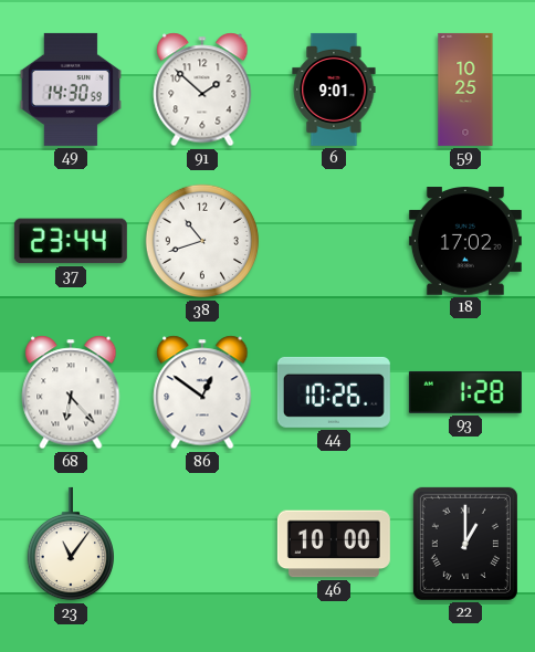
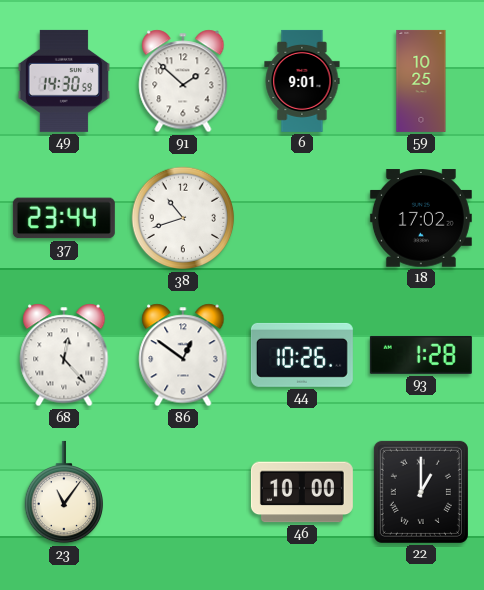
68: 6:23 -> 12:23 (64, 355)
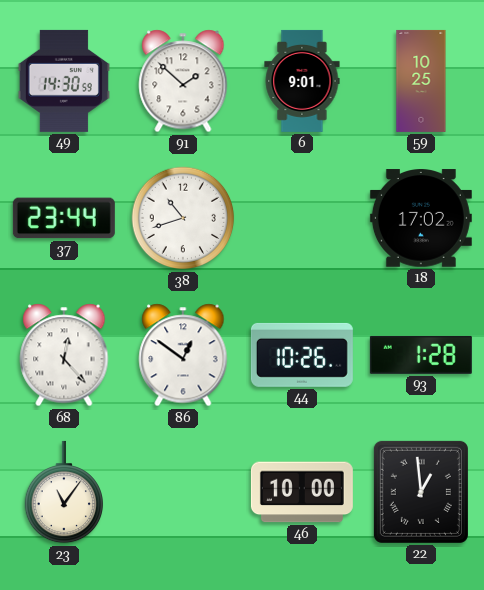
22: 1:00 -> 12:59 (421, 492)
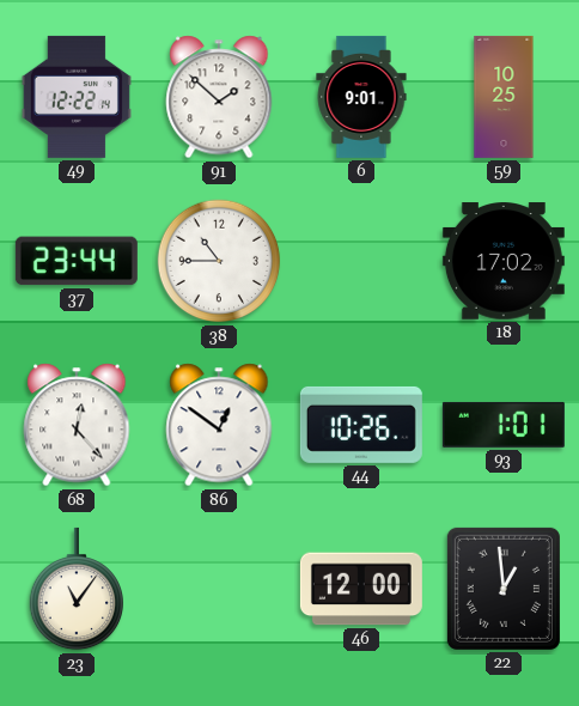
49: 14:30 -> 12:22 (77, 97)
38: 10:42 -> 10:45 (219, 261)
93: 1:28 -> 1:01 (504, 425)
46: 10:00 -> 12:00 (361, 589)
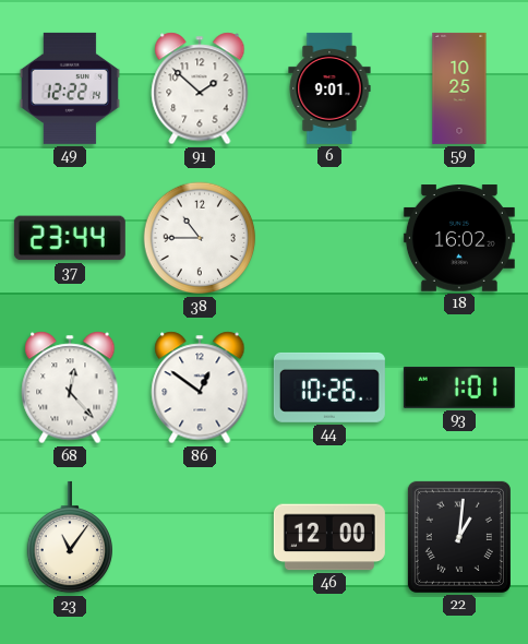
18: 17:02 -> 16:02 (459, 238)
22: 12:59 -> 1:01 (459, 537)
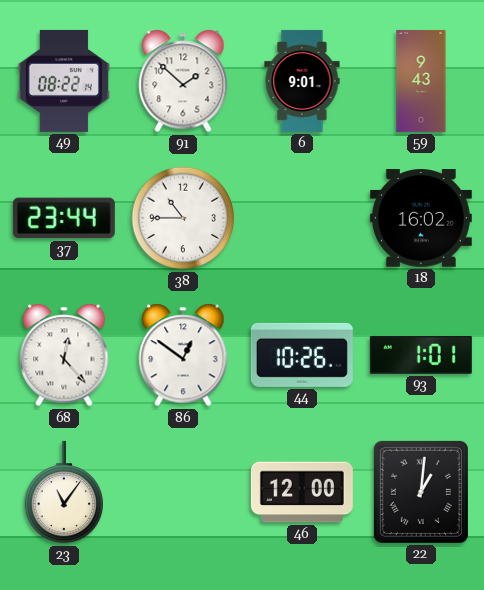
49: 12:22 -> 08:22 (64, 81)
59: 10:25 -> 9:43 (421, 81)
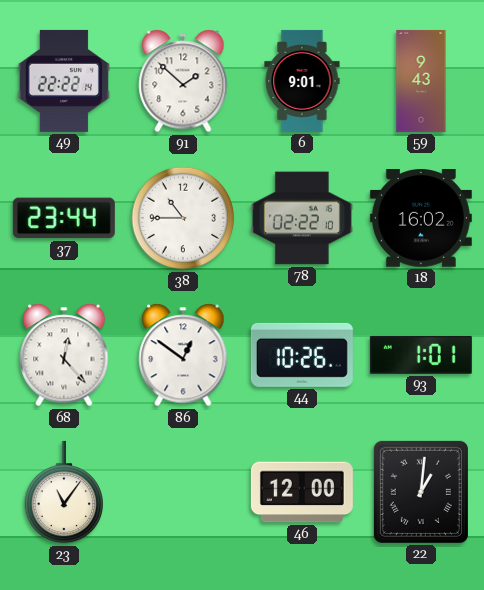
49: 08:22 -> 22:22 (64, 81)
78: none -> 02:22 (302, 218)
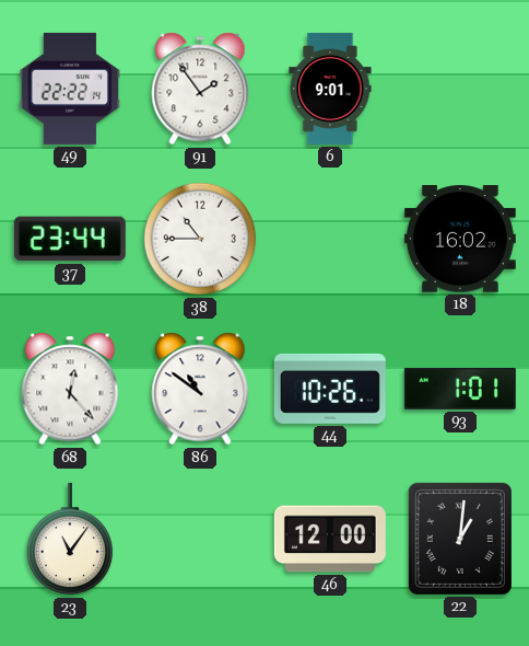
91: 1:52 -> 1:54 (200, 89)
59: 9:43 -> none (421, 81)
78: 02:22 -> none (302, 218)
86: 12:51 -> 10:51 (200, 389)
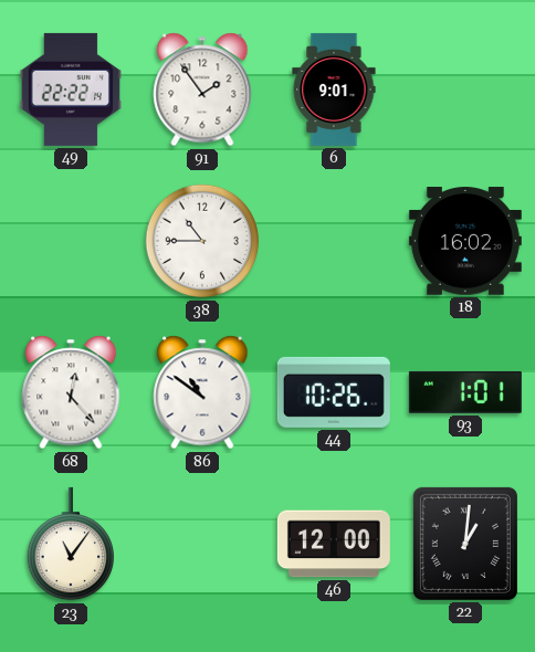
37: 23:44 -> none (70, 239)
